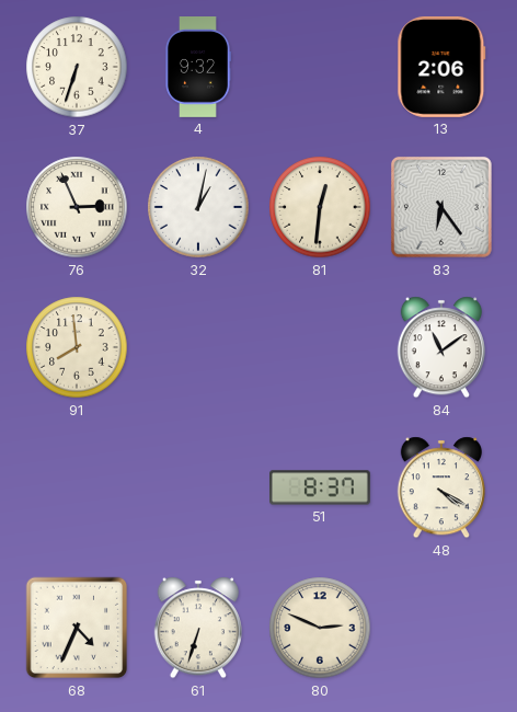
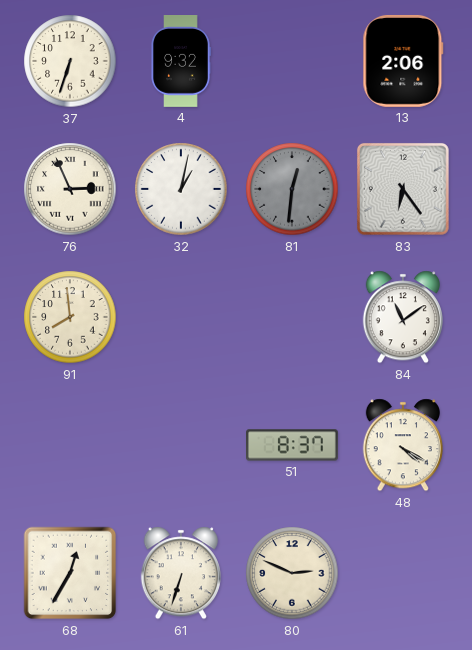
81 dial: cream -> grey (292, 189)
68: 4:34 -> 12:35 (70, 573)
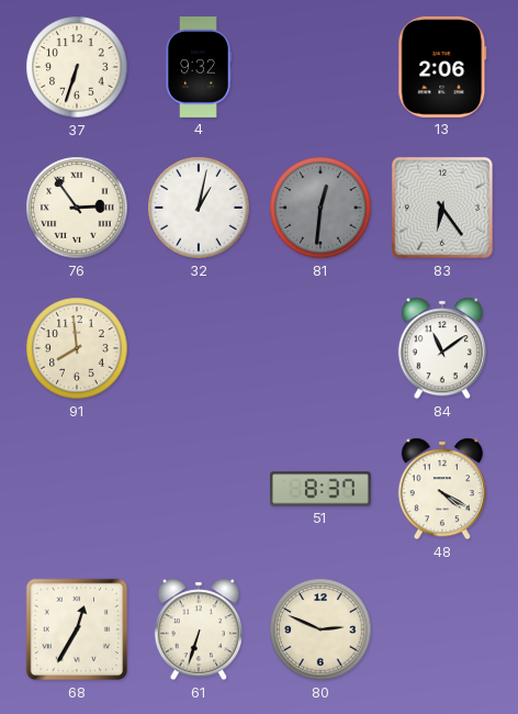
76: 2:56 -> 2:54 (77, 208)
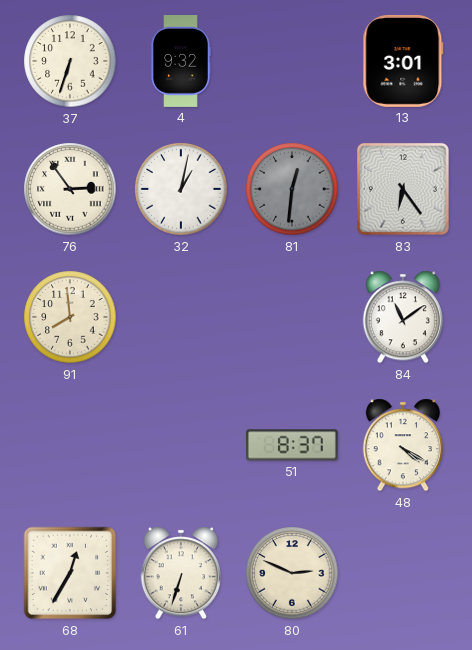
13: 2:06 -> 3:01 (403, 61)
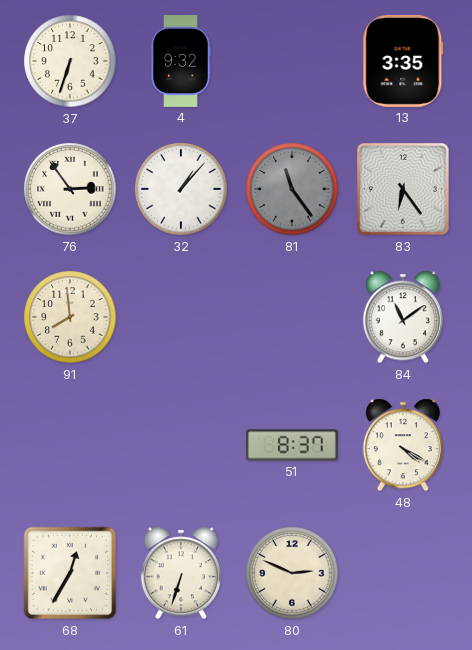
13: 3:01 -> 3:35 (403, 61)
32: 1:02 -> 1:07 (181, 189)
81: 12:31 -> 11:24 (292, 189)
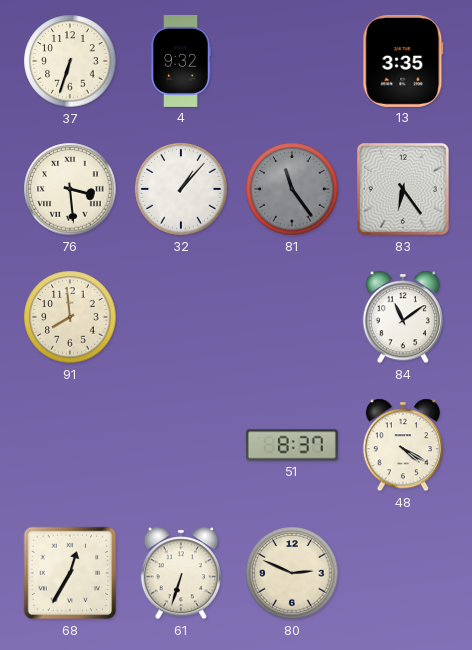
76: 2:54 -> 3:29 (70, 189)
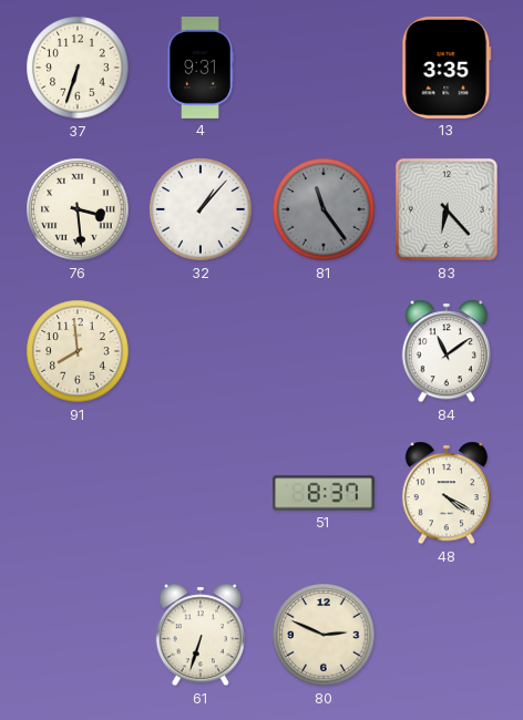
4: 9:32 -> 9:31 (201, 69)
83: 6:24 -> 6:23 (447, 209)
68: 12:35 -> none (70, 573)
